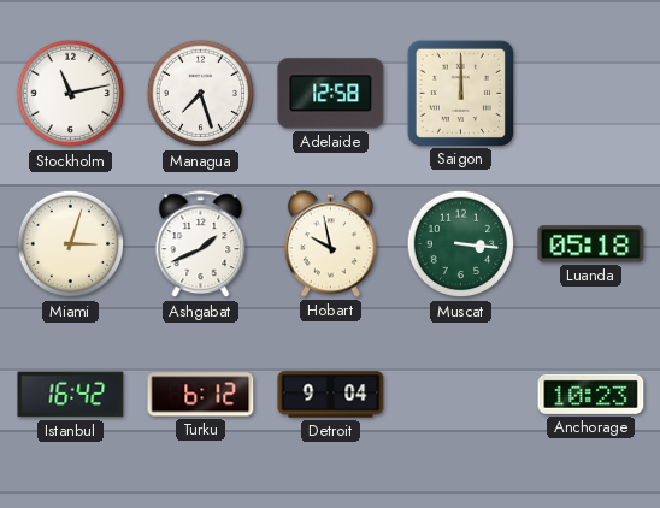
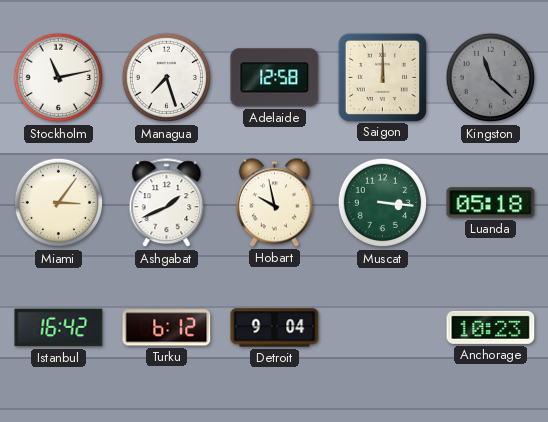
Kingston: none -> 11:22 (491, 78)
Miami: 3:03 -> 3:06 (59, 203)
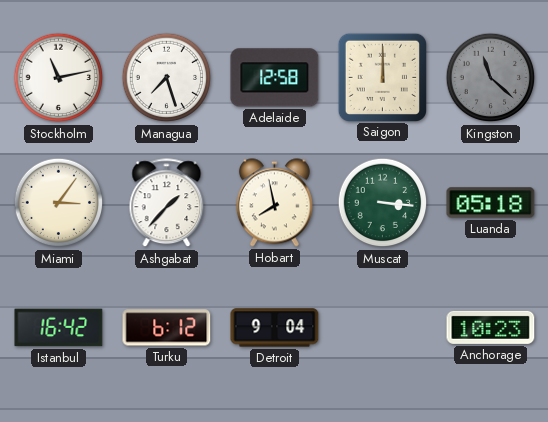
Ashgabat: 1:41 -> 1:37 (167, 203)
Hobart: 9:58 -> 7:58 (274, 203)
